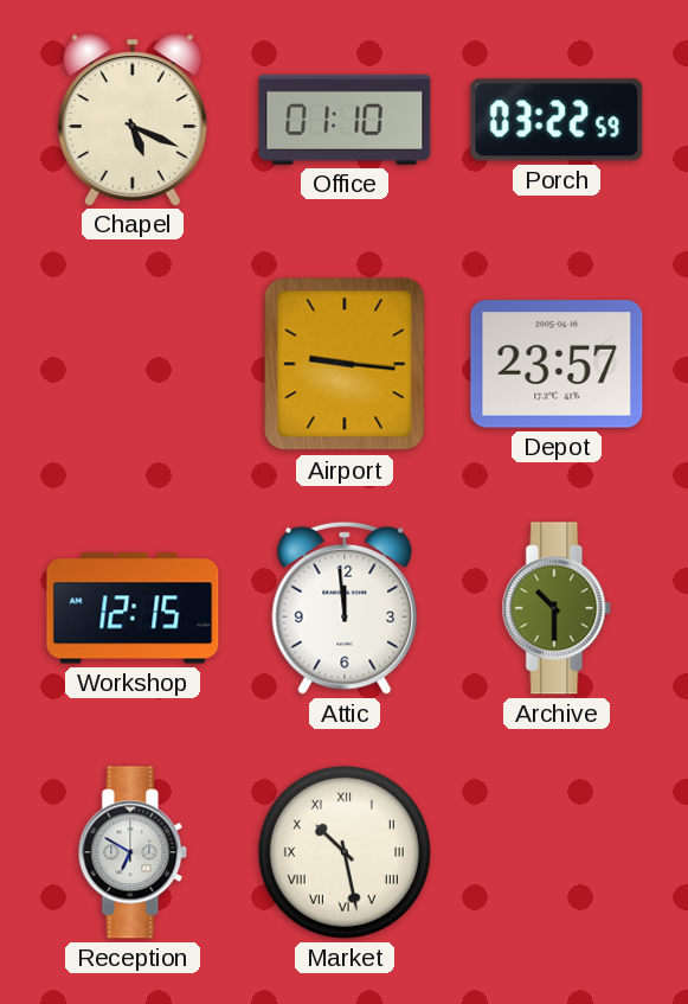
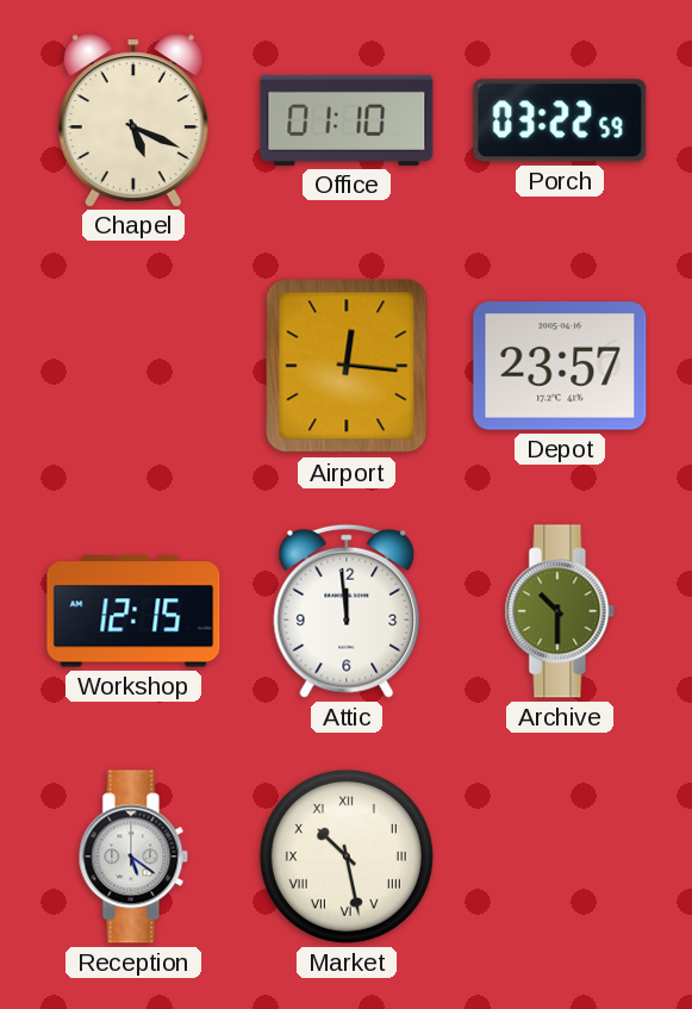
Airport: 9:16 -> 12:16 (347, 366)
Reception: 6:50 -> 5:21 (133, 857)
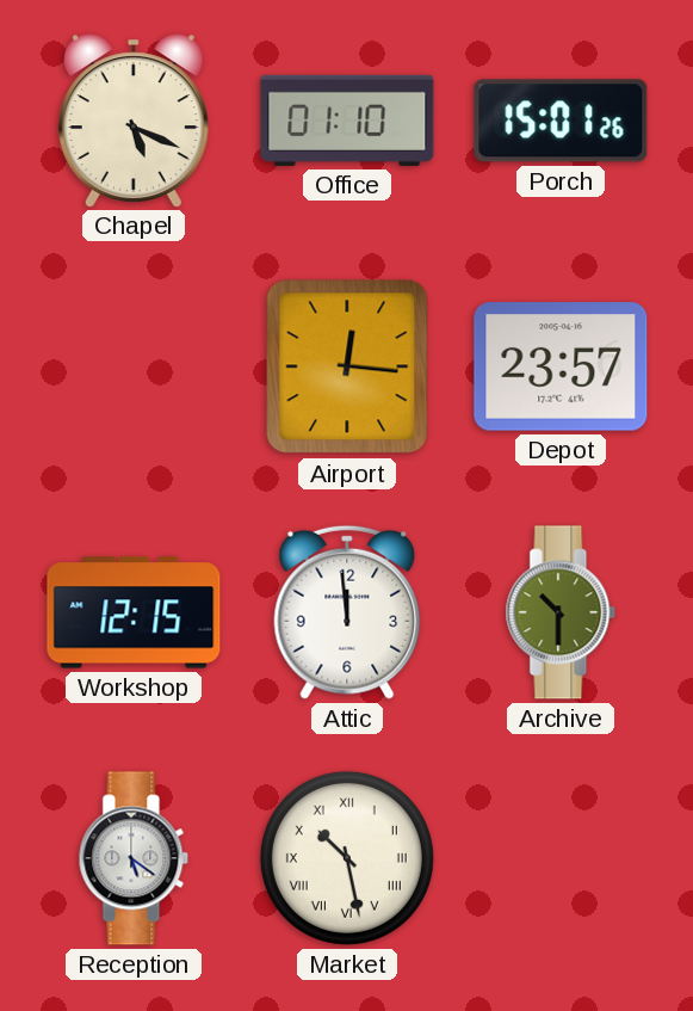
Porch: 03:22 -> 15:01 (561, 121)
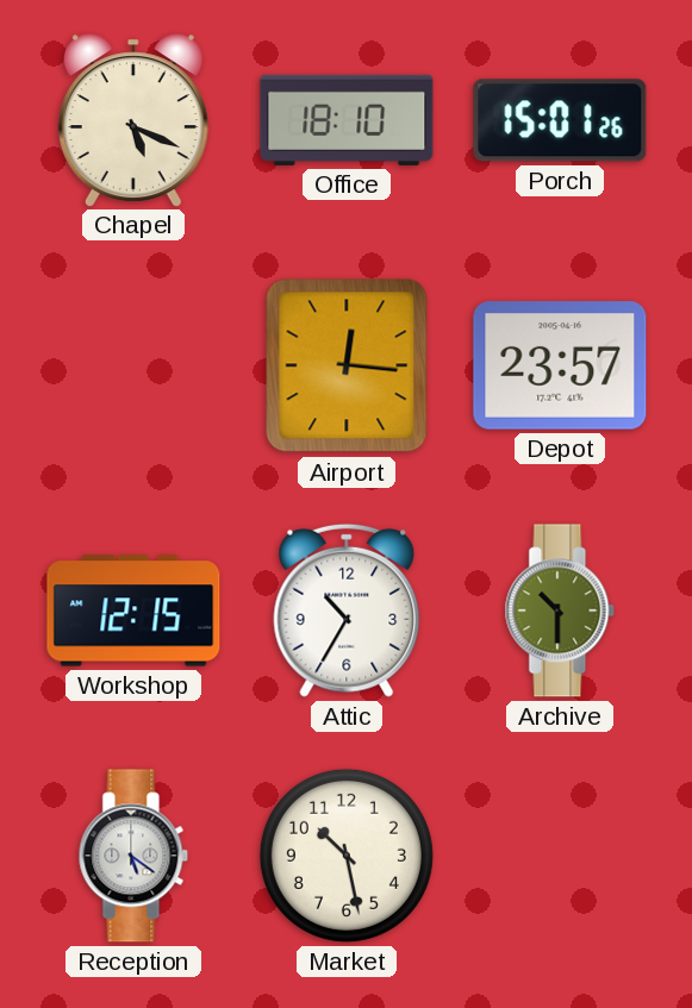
Office: 01:10 -> 18:10 (347, 120)
Attic: 11:59 -> 10:35 (347, 611)
Market numerals: Roman -> Arabic (347, 856)
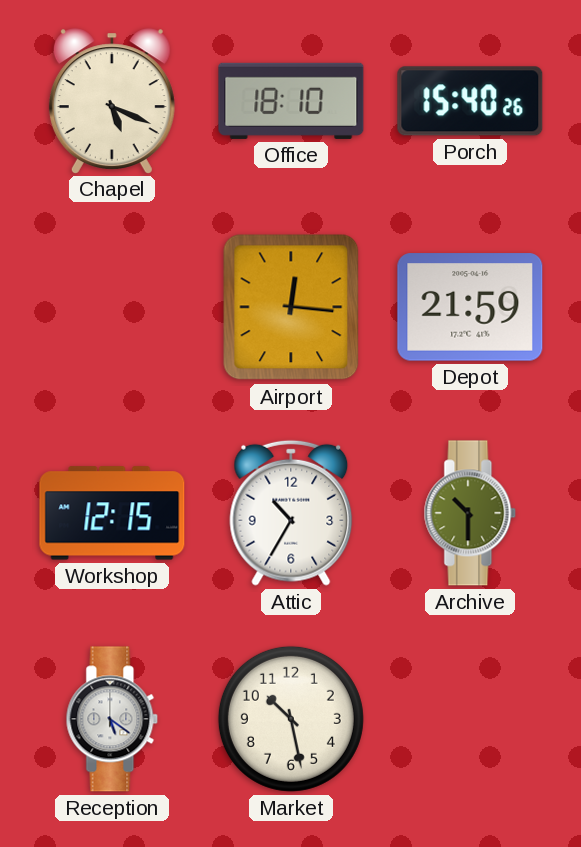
Porch: 15:01 -> 15:40 (470, 101)
Depot: 23:57 -> 21:59 (470, 307)
